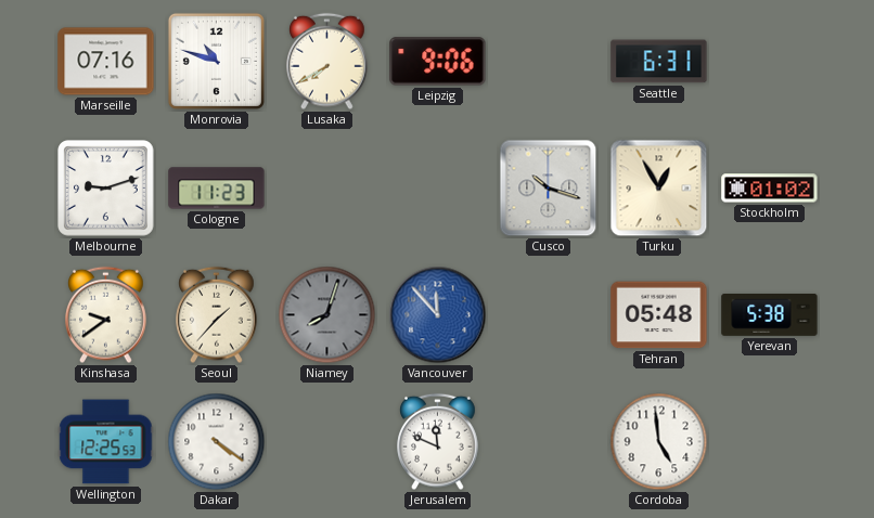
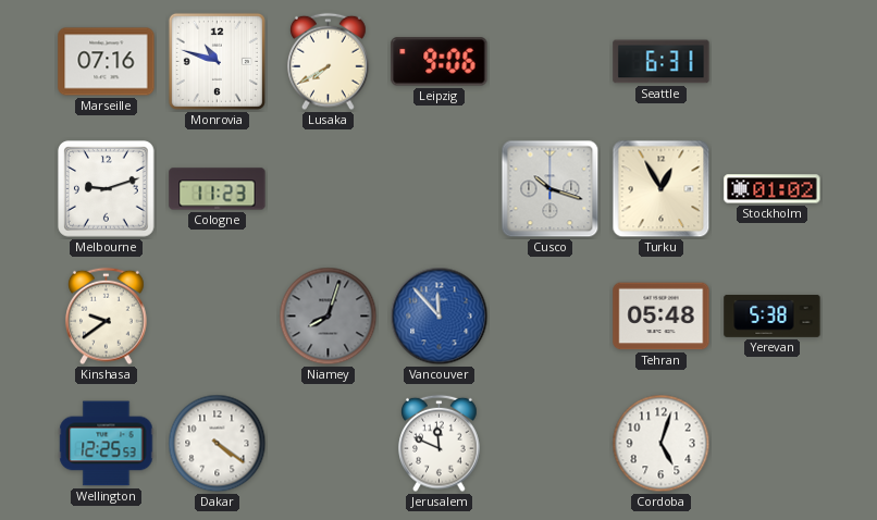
Seoul: 1:37 -> none (217, 315)
Cordoba: 4:59 -> 5:03 (662, 444)
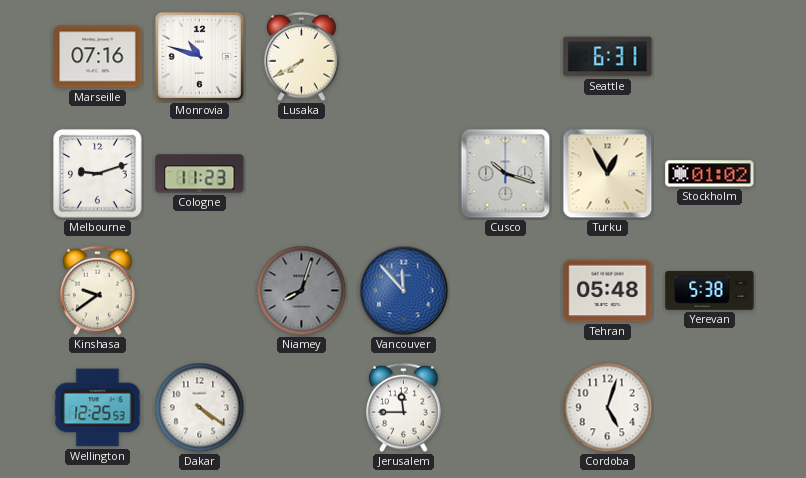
Leipzig: 9:06 -> none (440, 62)
Jerusalem: 11:49 -> 11:45 (404, 408)
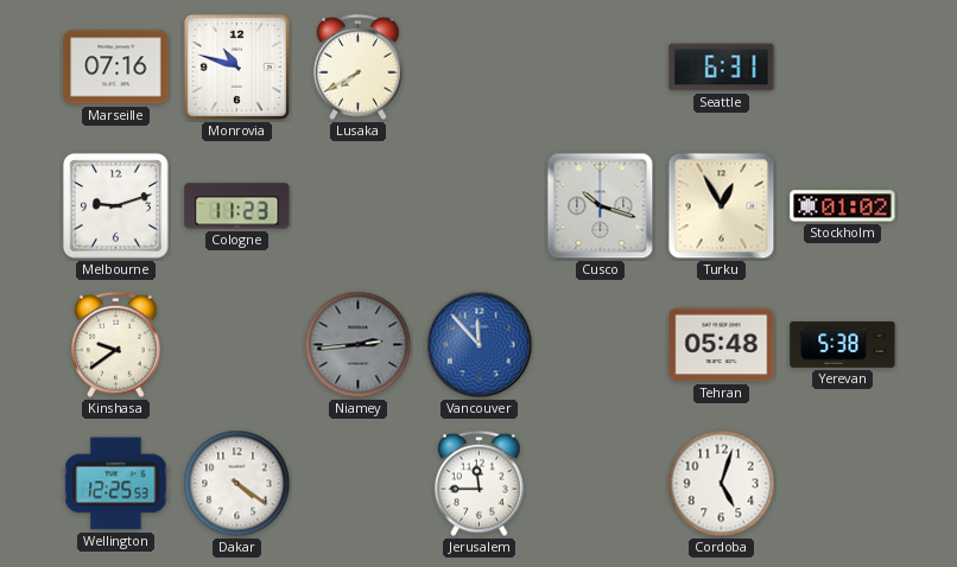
Niamey: 8:03 -> 2:44 (359, 345)
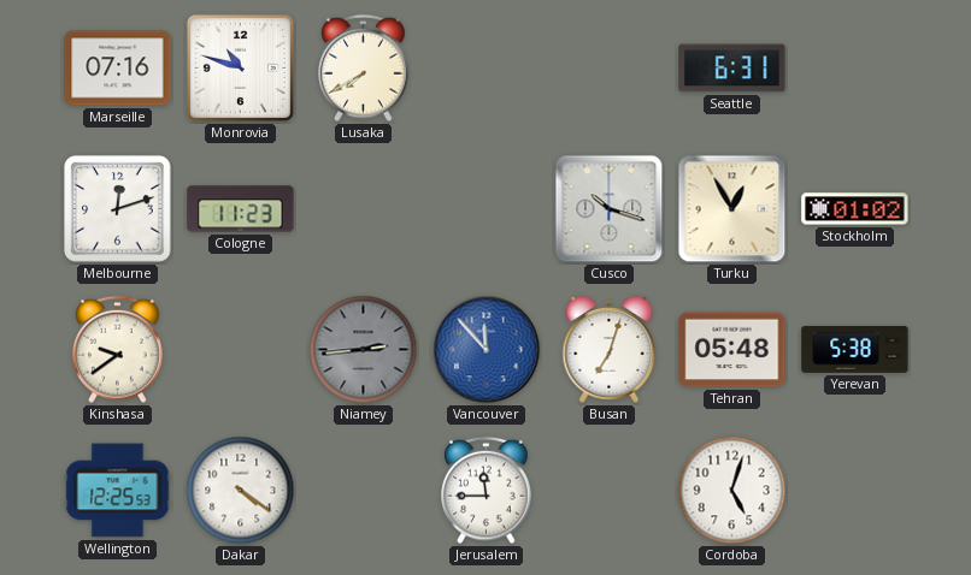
Melbourne: 9:12 -> 12:12 (118, 209)
Busan: none -> 7:03 (610, 349)
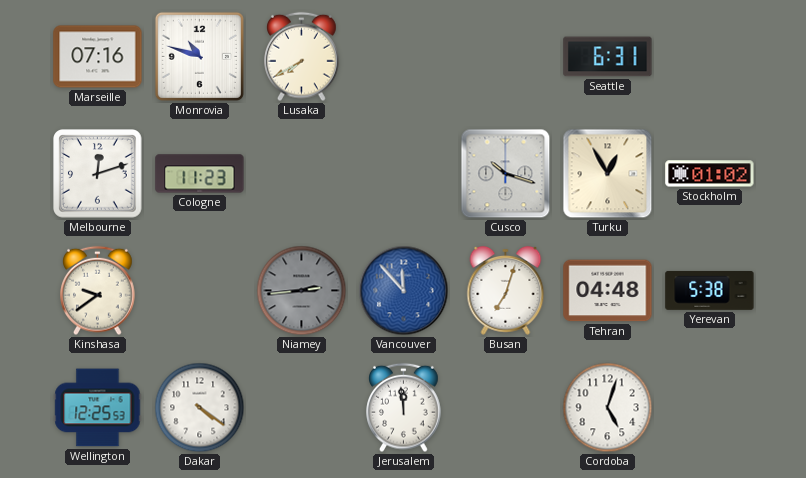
Tehran: 05:48 -> 04:48 (608, 291)
Jerusalem: 11:45 -> 11:59 (404, 408)
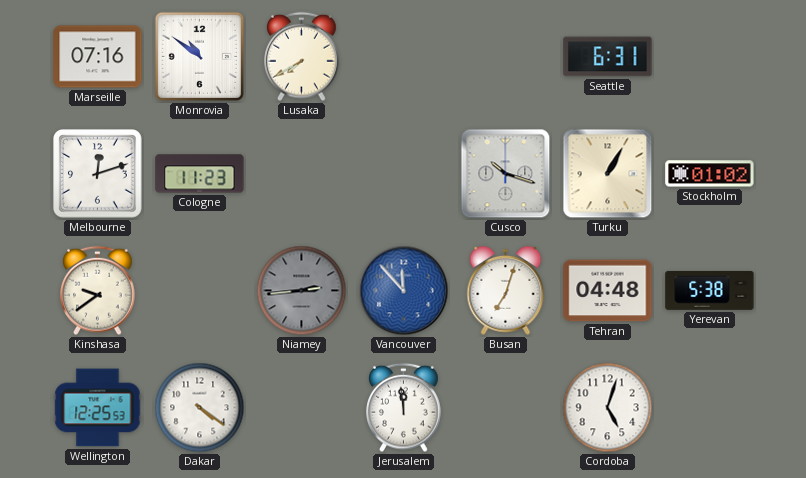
Monrovia: 10:48 -> 10:51 (199, 56)
Turku: 12:55 -> 1:05 (608, 174)
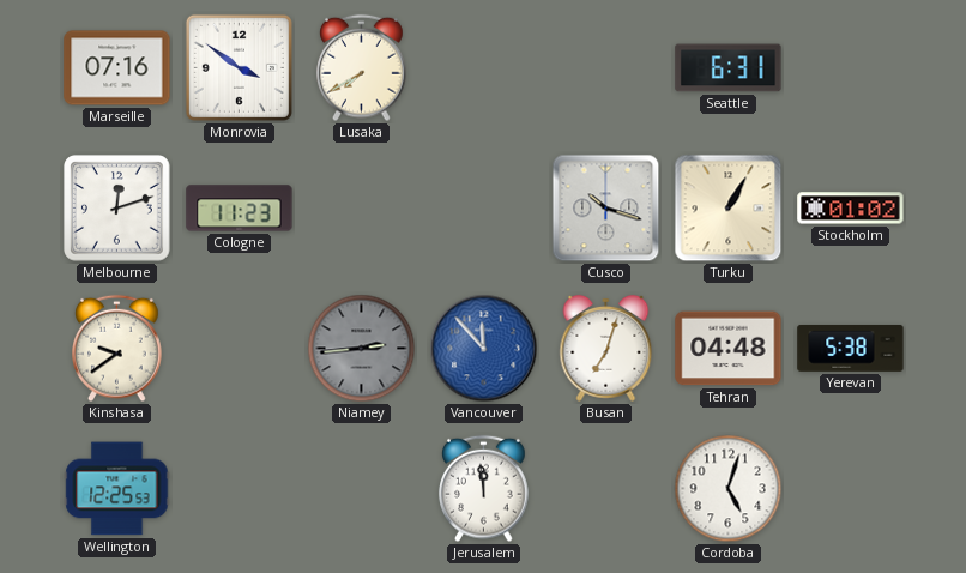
Monrovia: 10:51 -> 3:51 (239, 67)
Dakar: 4:21 -> none (200, 408)
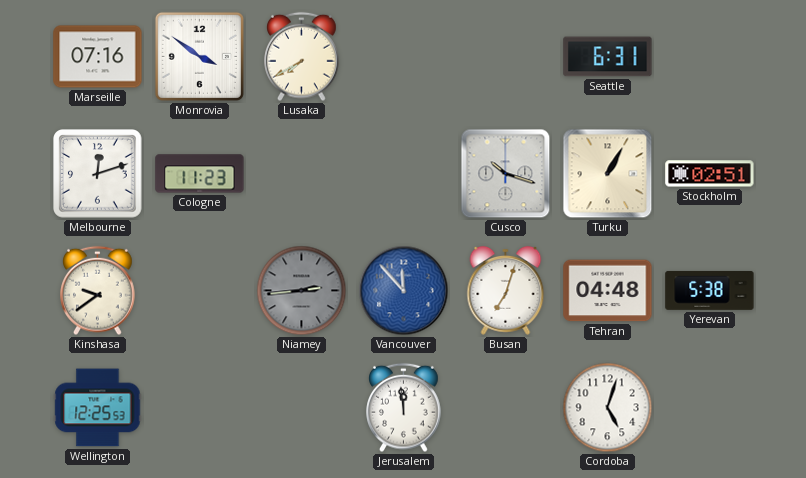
Stockholm: 01:02 -> 02:51 (710, 174)
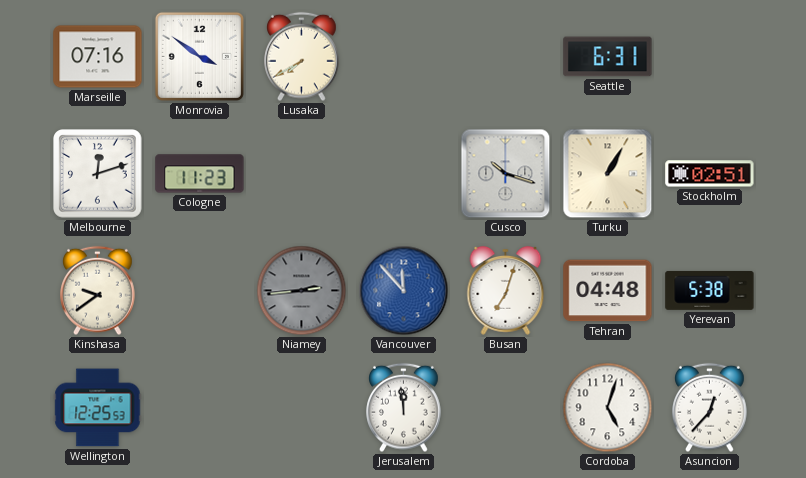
Asuncion: none -> 12:37 (710, 408)
